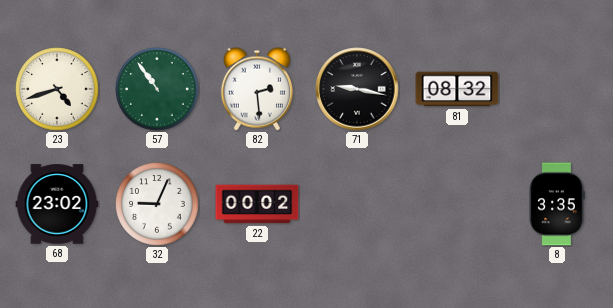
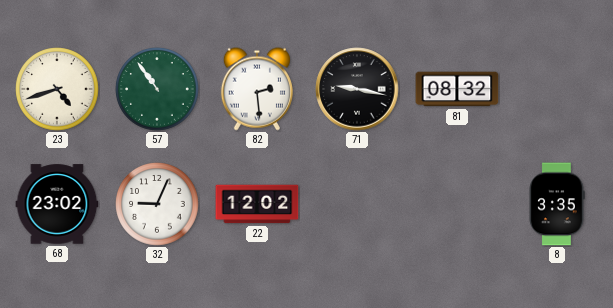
22: 00:02 -> 12:02 (257, 204)
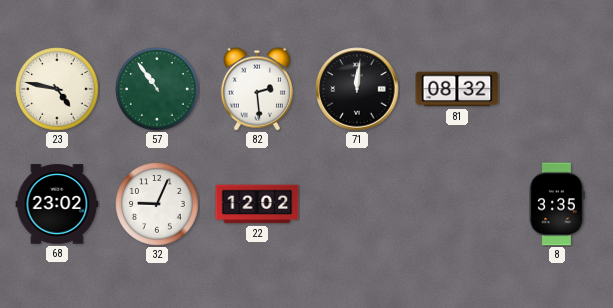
23: 4:42 -> 4:47 (57, 89)
71: 9:17 -> 12:01 (357, 89)
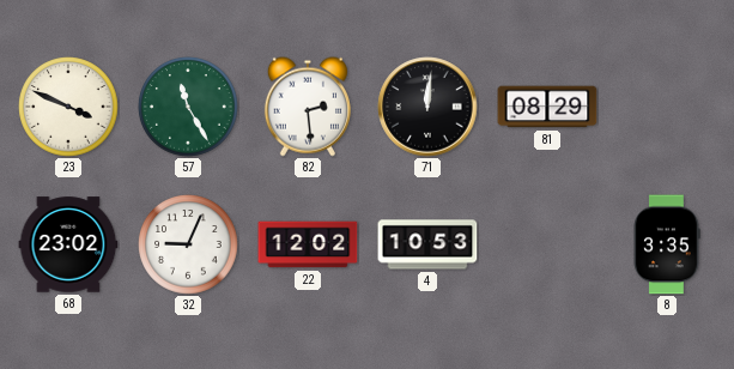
23: 4:47 -> 3:49 (68, 107)
57: 10:54 -> 11:25 (188, 107)
81: 08:32 -> 08:29 (547, 107)
4: none -> 10:53 (427, 244)
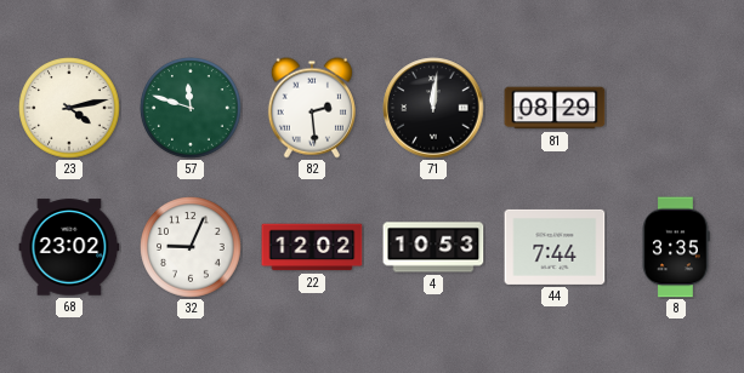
23: 3:49 -> 4:13 (69, 108)
57: 11:25 -> 11:48 (191, 108)
44: none -> 7:44 (555, 247)
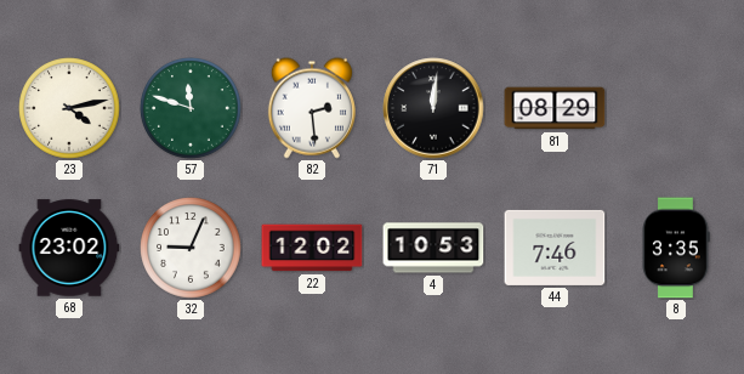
44: 7:44 -> 7:46 (555, 248)
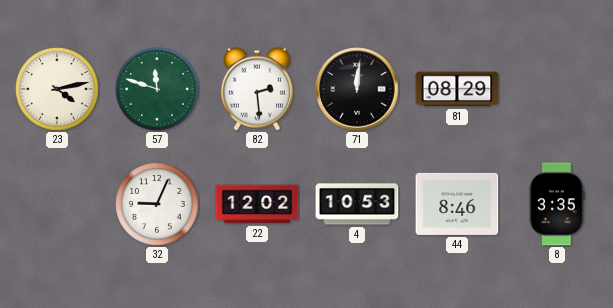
68: 23:02 -> none (69, 248)
44: 7:46 -> 8:46 (457, 204)
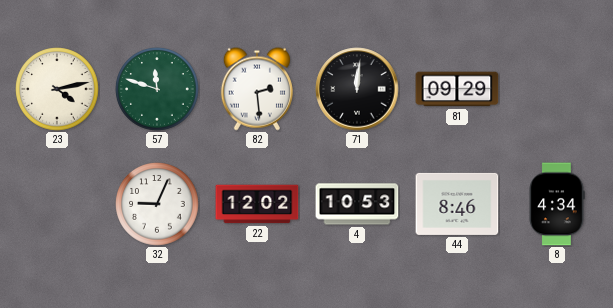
81: 08:29 -> 09:29 (457, 89)
8: 3:35 -> 4:34 (557, 204)
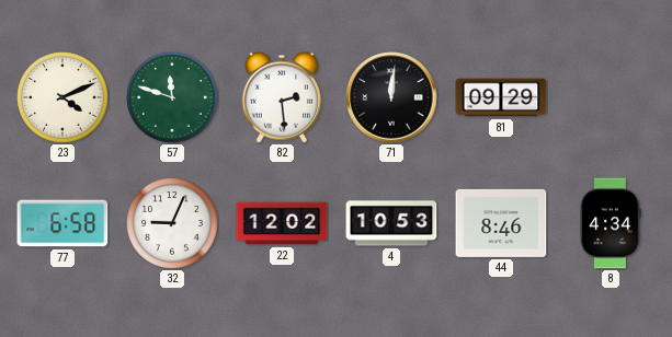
23: 4:13 -> 4:11 (62, 97)
77: none -> 6:58 (62, 223)
